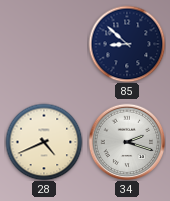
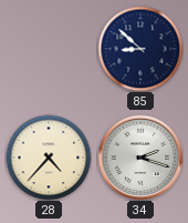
28: 4:41 -> 4:37 (49, 158)
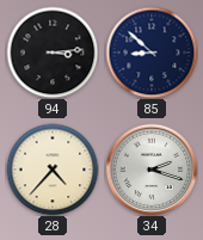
94: none -> 3:14 (53, 53)
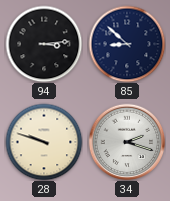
28: 4:37 -> 9:48 (44, 142)
